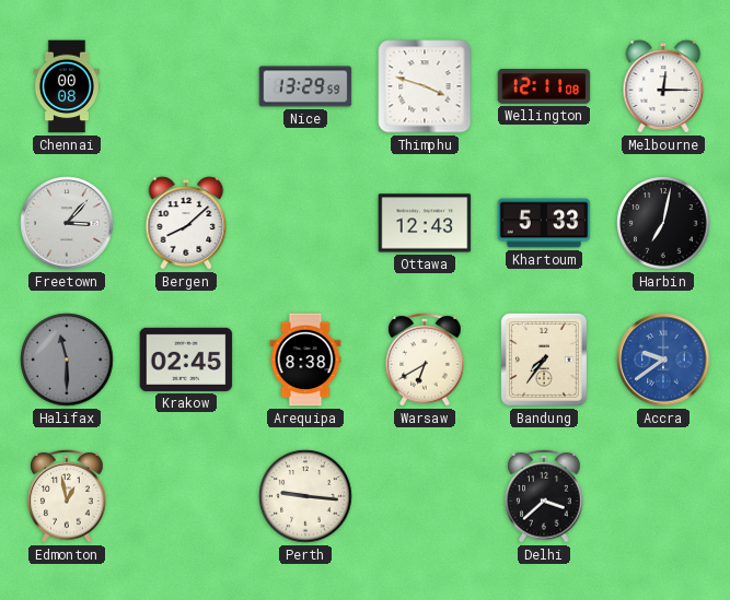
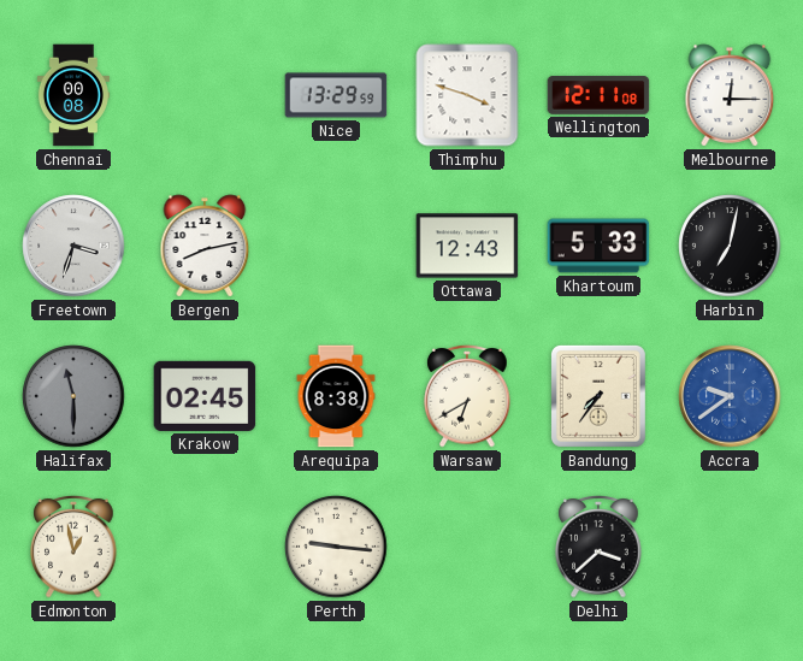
Freetown: 3:07 -> 3:33 (73, 246)
Bergen: 8:08 -> 8:13 (205, 246)
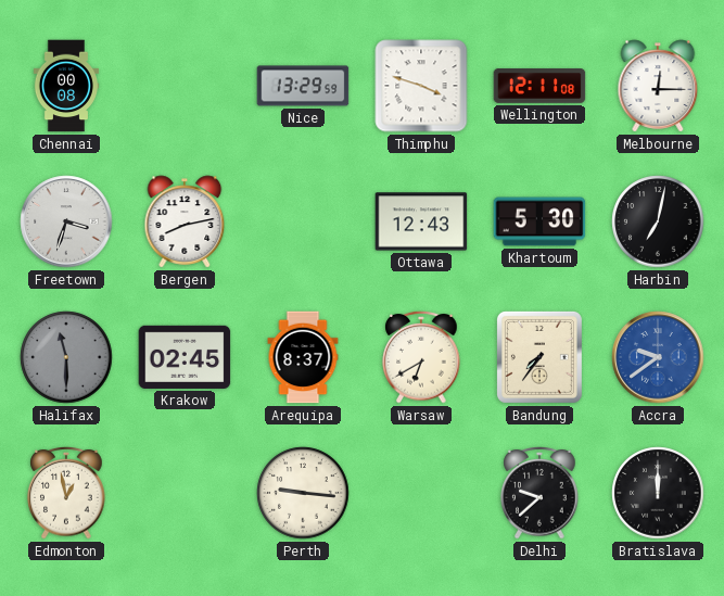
Khartoum: 5:33 -> 5:30 (539, 221)
Arequipa: 8:38 -> 8:37 (303, 357)
Delhi: 3:38 -> 9:38 (539, 494)
Bratislava: none -> 12:00 (658, 493)
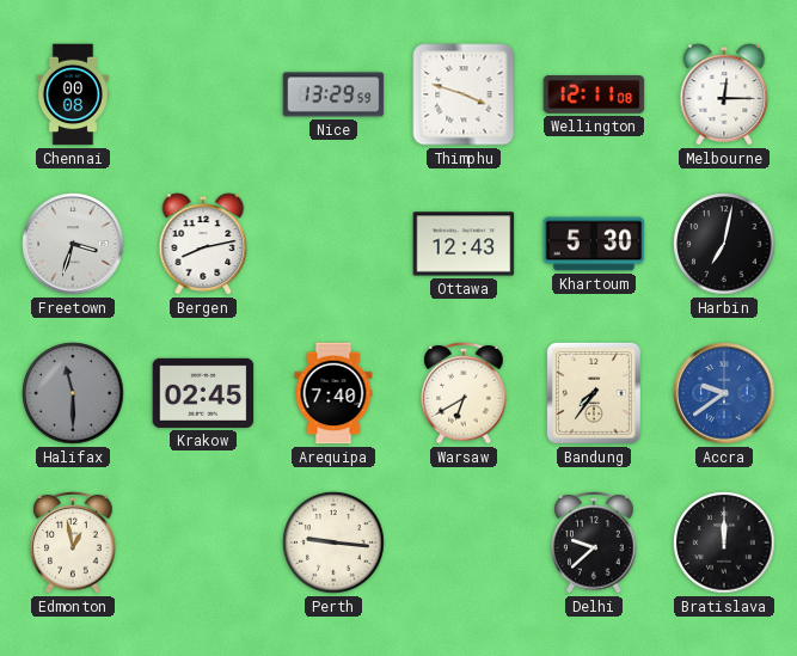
Arequipa: 8:37 -> 7:40 (333, 393)
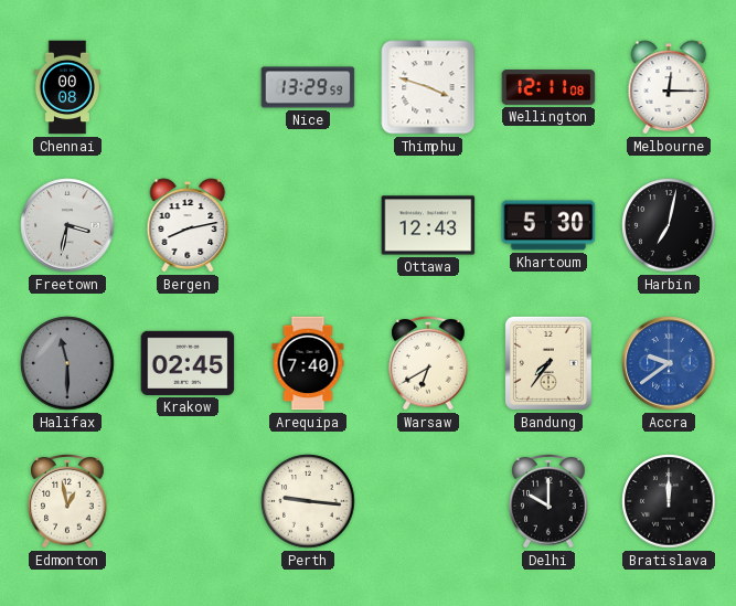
Freetown: 3:33 -> 3:32 (67, 225)
Delhi: 9:38 -> 10:00 (548, 502)
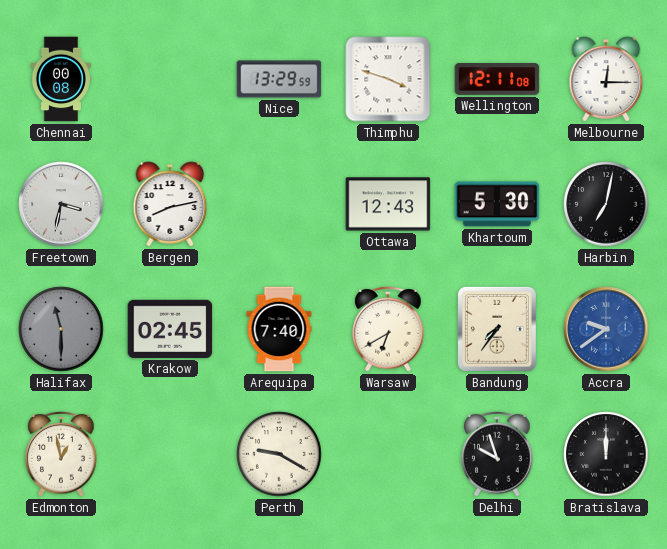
Perth: 9:16 -> 9:20 (279, 454)
Delhi: 10:00 -> 9:57 (497, 455)
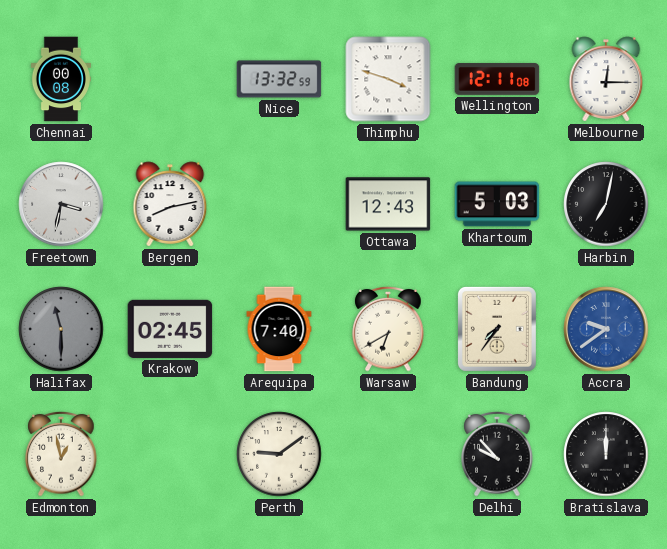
Nice: 13:29 -> 13:32 (279, 79)
Khartoum: 5:30 -> 5:03 (497, 204)
Perth: 9:20 -> 9:09 (279, 454)
Delhi: 9:57 -> 9:53 (497, 455)
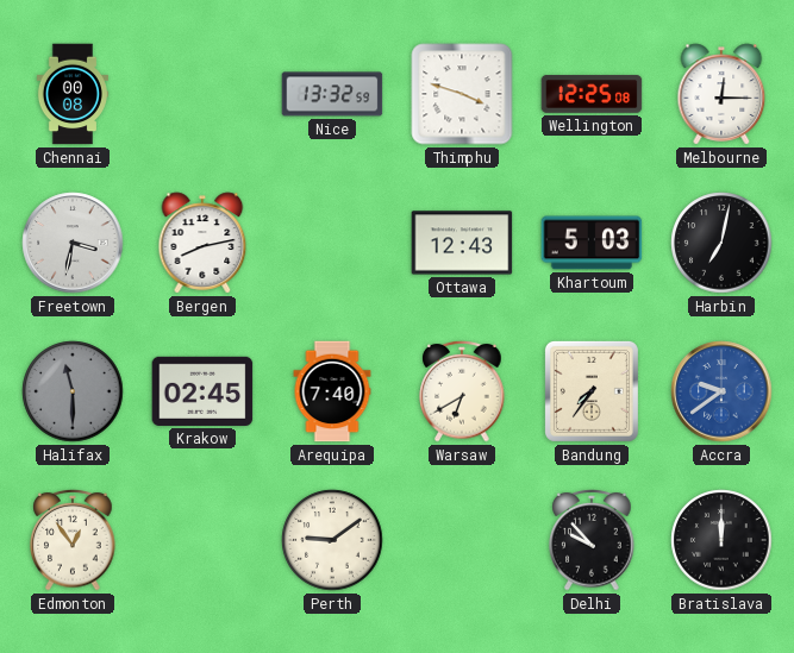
Wellington: 12:11 -> 12:25 (592, 94)
Edmonton: 12:58 -> 12:54 (73, 541)
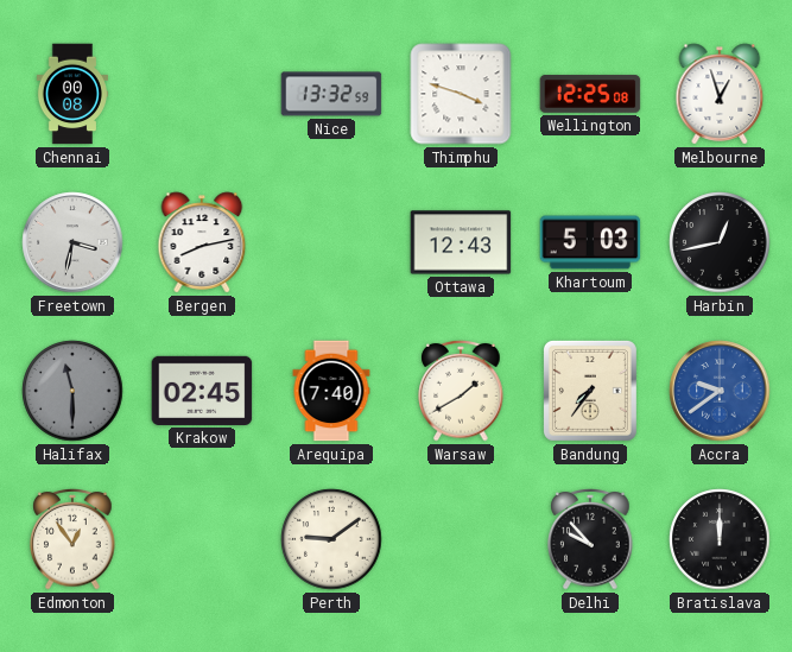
Melbourne: 12:15 -> 12:57 (720, 94)
Harbin: 7:02 -> 12:43 (720, 242)
Warsaw: 6:40 -> 1:40 (461, 392)
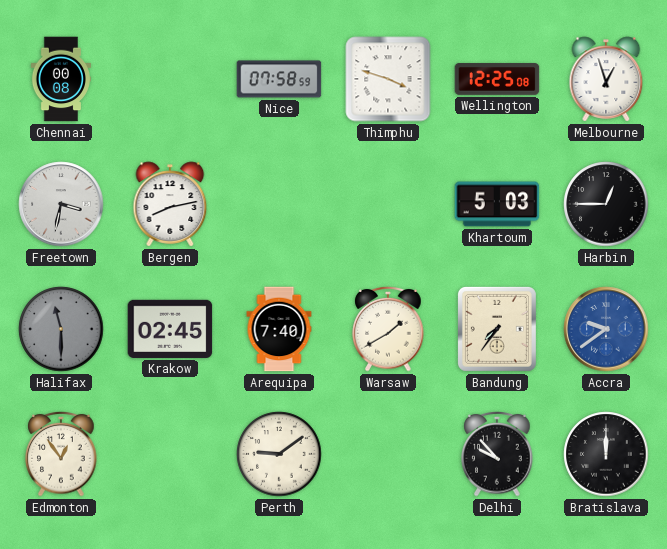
Nice: 13:32 -> 07:58 (279, 79)
Ottawa: 12:43 -> none (461, 242)
Harbin: 12:43 -> 12:45 (606, 204)
